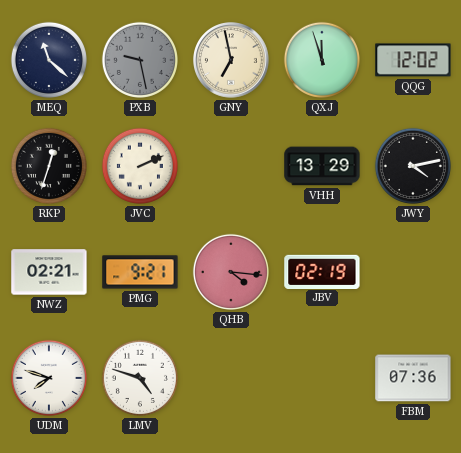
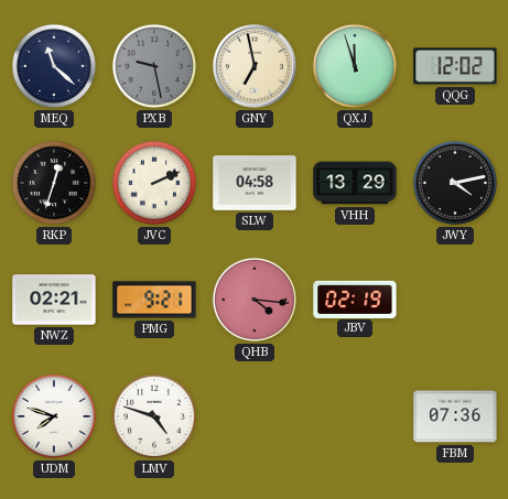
SLW: none -> 04:58 (255, 183)
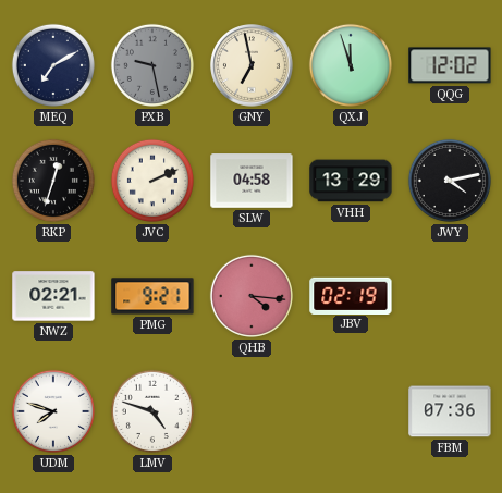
MEQ: 11:22 -> 7:10 (53, 65)
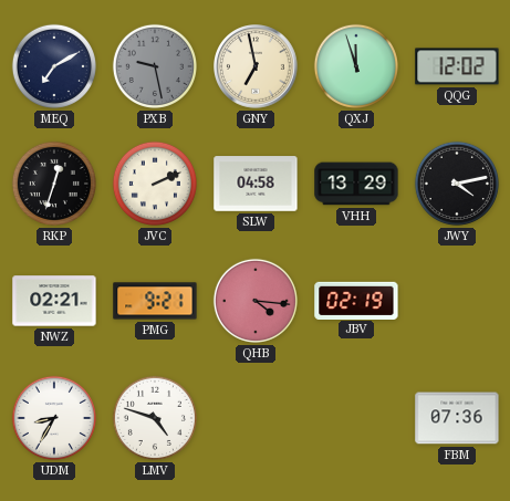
UDM: 7:48 -> 8:35 (54, 418)
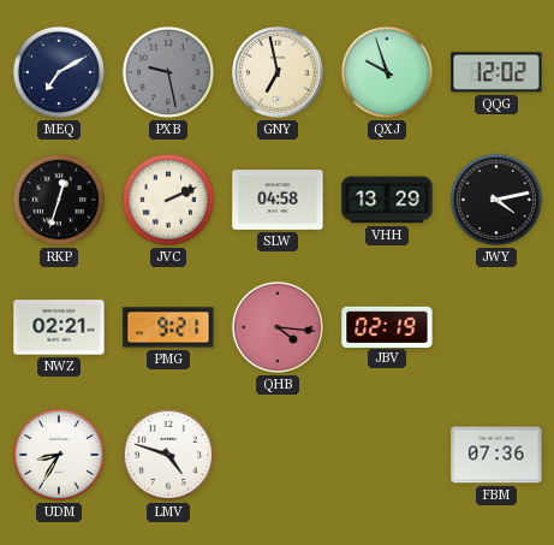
QXJ: 11:57 -> 9:57 (387, 72)
